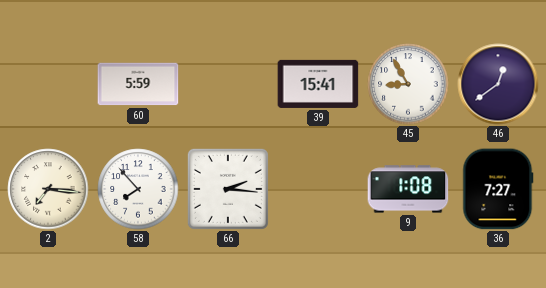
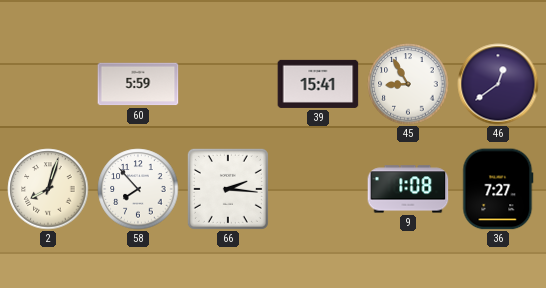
2: 7:16 -> 8:03 (48, 189)
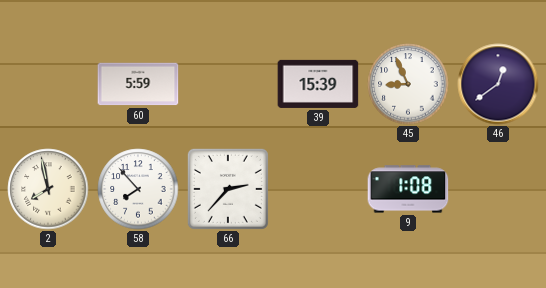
39: 15:41 -> 15:39 (318, 84)
45: 8:55 -> 8:56 (408, 84)
2: 8:03 -> 7:58 (48, 189)
66: 2:16 -> 2:37 (228, 189)
36: 7:27 -> none (498, 189)
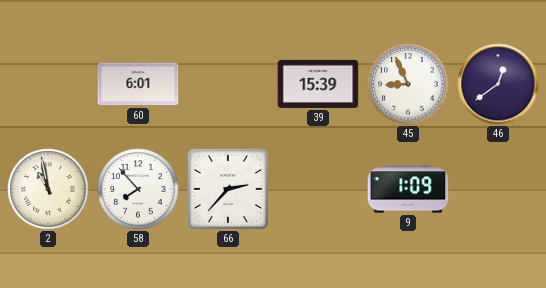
60: 5:59 -> 6:01 (138, 84)
2: 7:58 -> 10:58 (48, 189)
9: 1:08 -> 1:09 (408, 189)
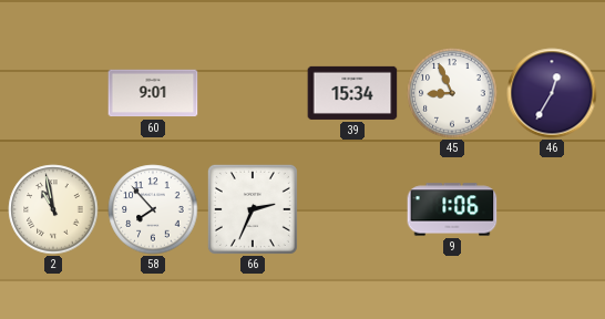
60: 6:01 -> 9:01 (153, 93)
39: 15:39 -> 15:34 (352, 93)
46: 12:39 -> 12:35 (552, 93)
66: 2:37 -> 2:34 (253, 209)
9: 1:09 -> 1:06 (452, 209)
